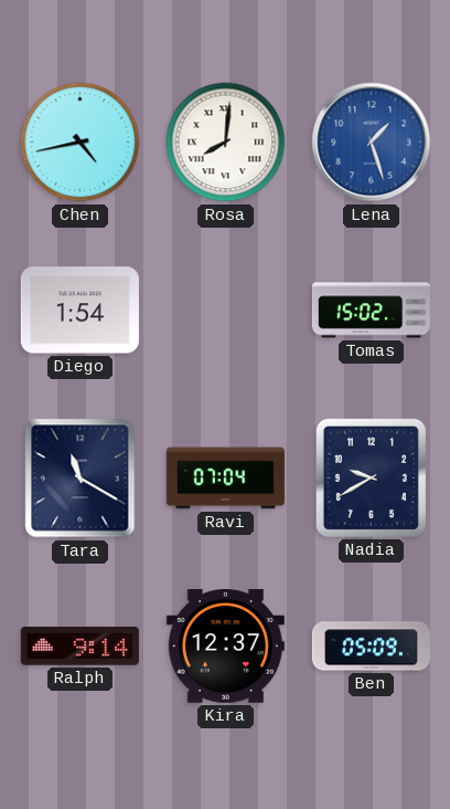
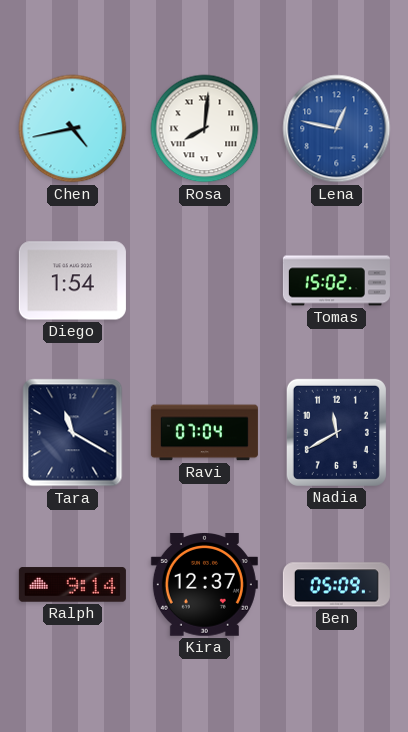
Lena: 1:27 -> 12:47 (337, 129)
Nadia: 9:40 -> 11:40 (336, 432)
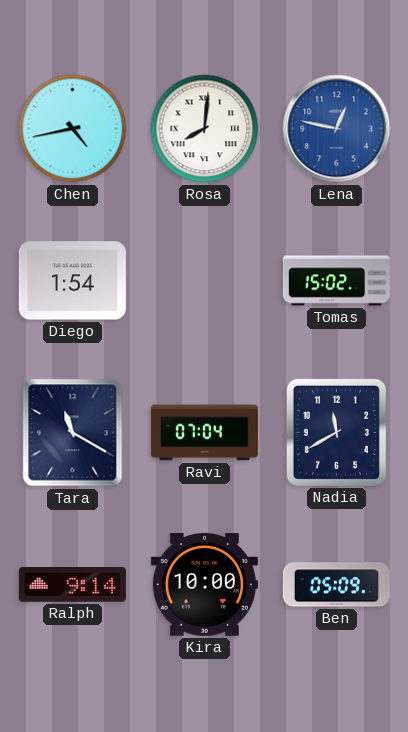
Kira: 12:37 -> 10:00 (204, 585)
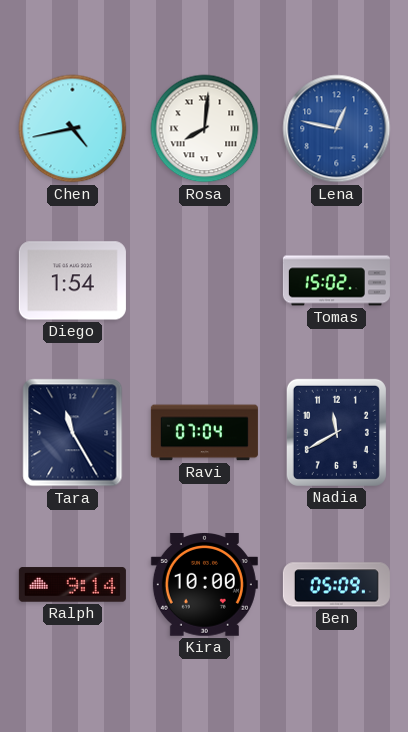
Tara: 11:20 -> 11:25 (73, 433)
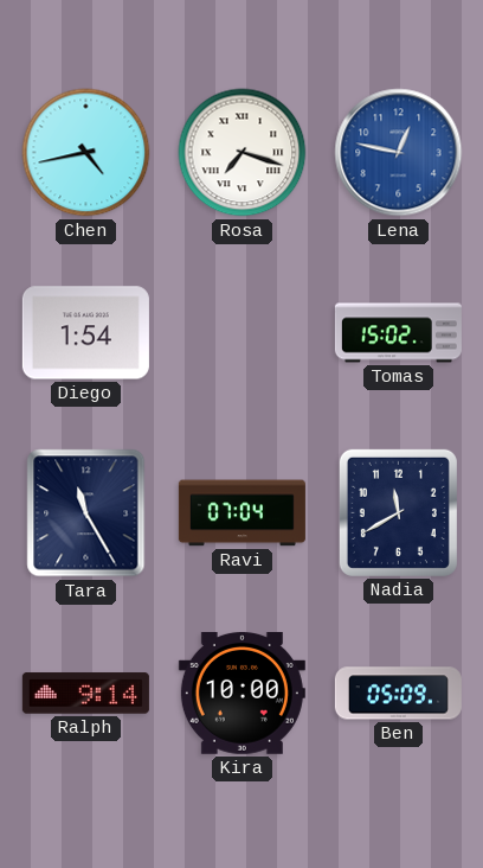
Rosa: 8:01 -> 7:18 (243, 153)
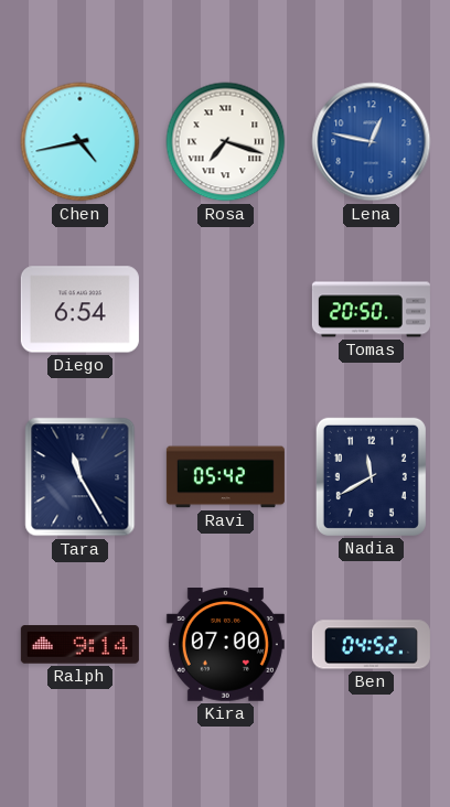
Diego: 1:54 -> 6:54 (79, 310)
Tomas: 15:02 -> 20:50 (371, 310)
Ravi: 07:04 -> 05:42 (225, 477)
Kira: 10:00 -> 07:00 (225, 645)
Ben: 05:09 -> 04:52 (371, 645)
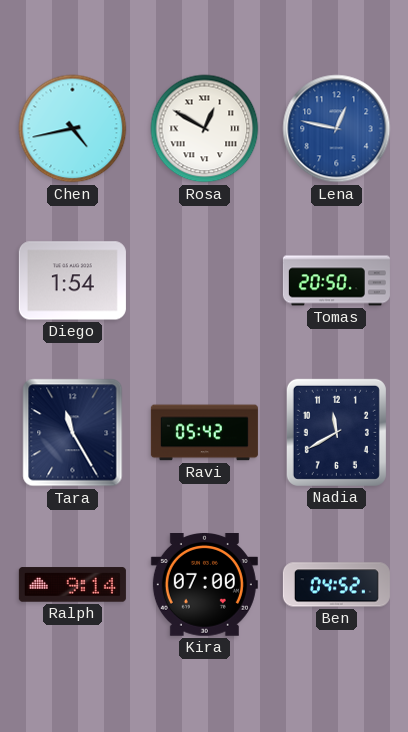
Rosa: 7:18 -> 12:50 (205, 129)
Diego: 6:54 -> 1:54 (72, 281)
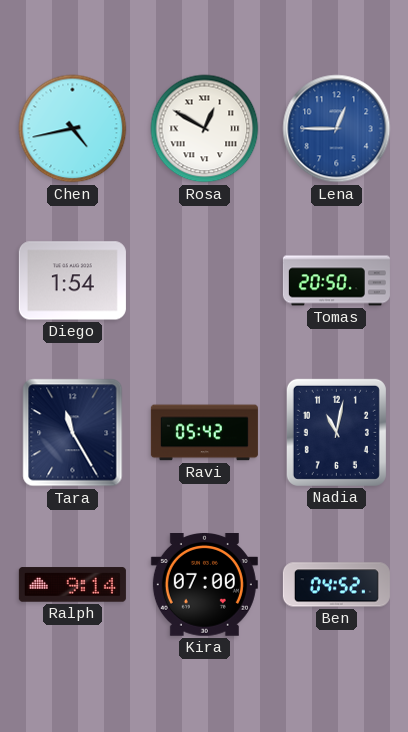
Lena: 12:47 -> 12:45 (337, 129)
Nadia: 11:40 -> 11:02 (336, 432)
